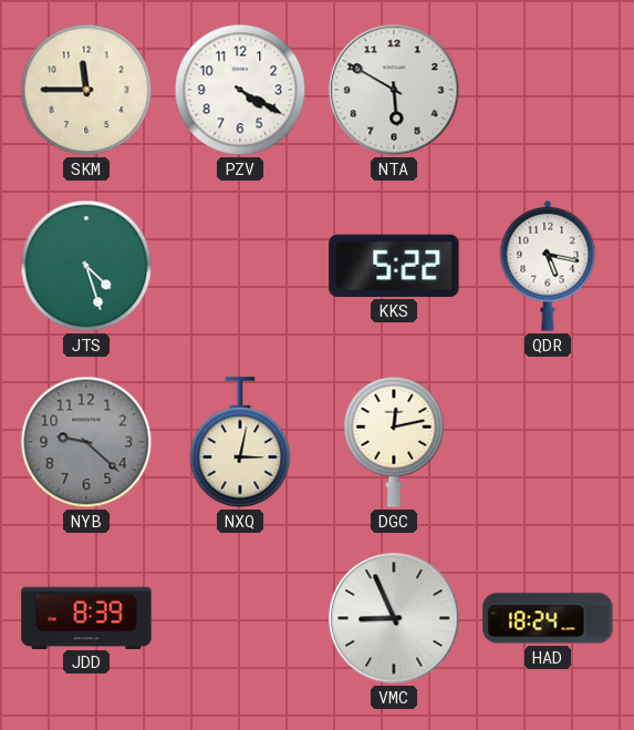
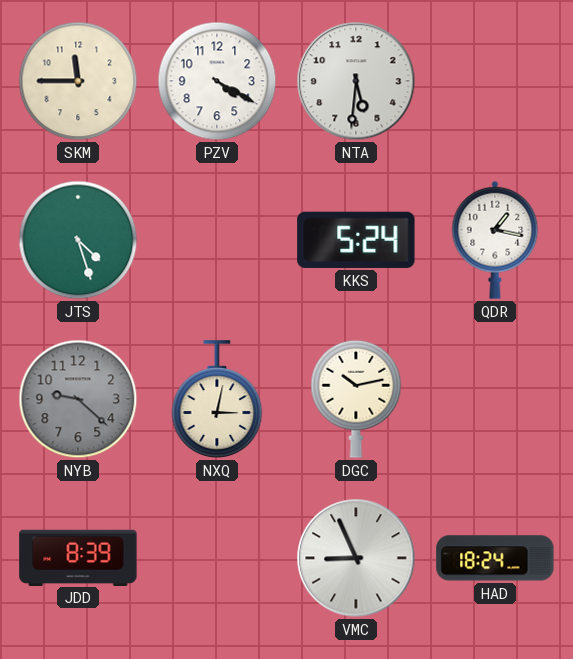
NTA: 5:50 -> 5:31 (356, 81)
KKS: 5:22 -> 5:24 (356, 240)
QDR: 5:17 -> 1:17 (495, 240)
DGC: 12:13 -> 10:13 (356, 399)
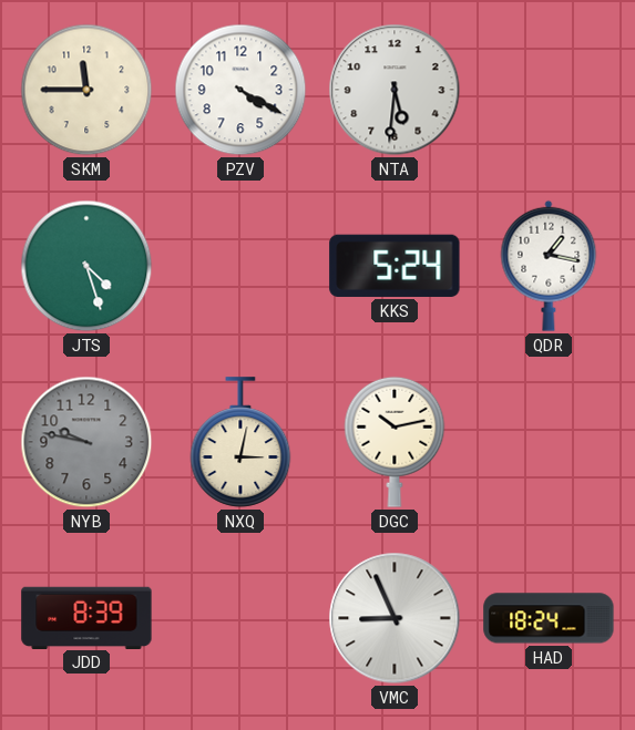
NYB: 9:22 -> 9:47 (86, 442)
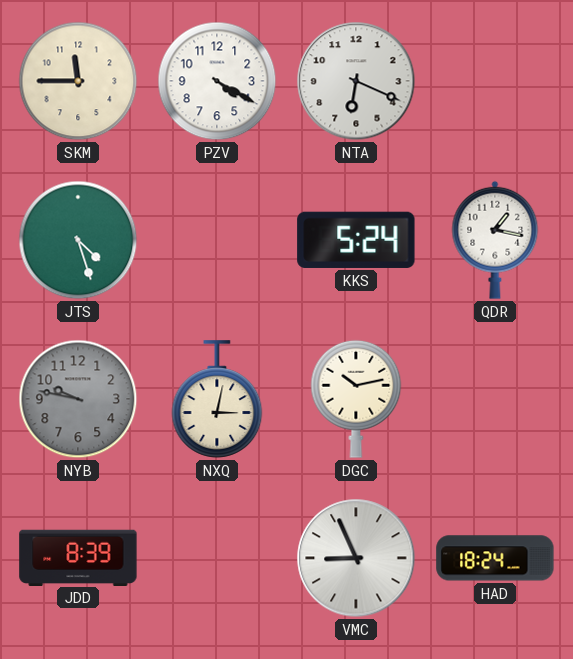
NTA: 5:31 -> 6:19 (356, 81)
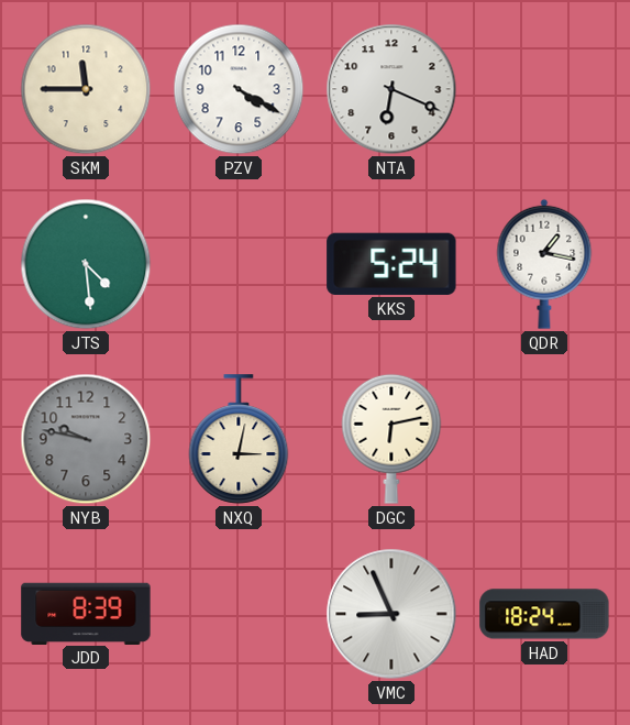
JTS: 4:27 -> 4:29 (86, 264)
DGC: 10:13 -> 6:13 (391, 439)
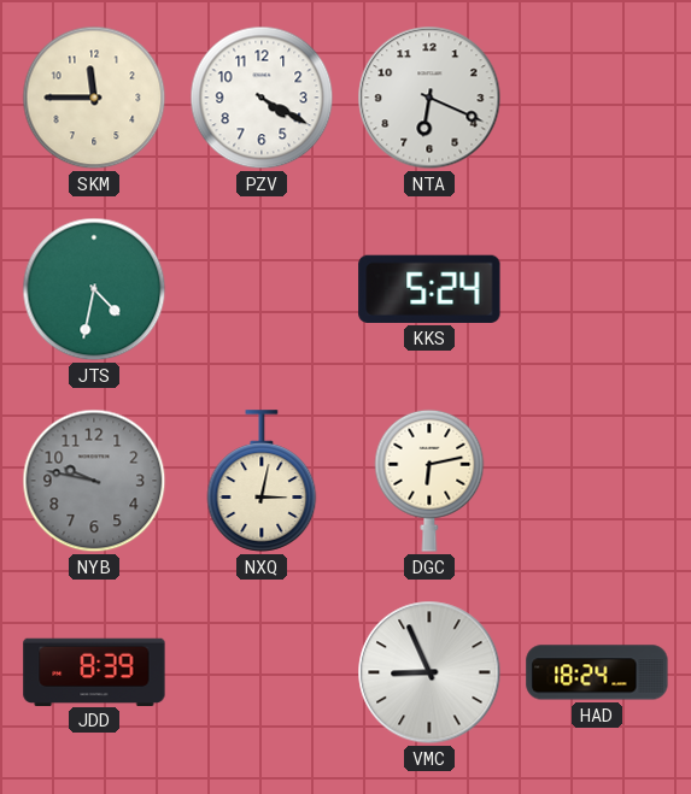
JTS: 4:29 -> 4:32 (94, 289)
QDR: 1:17 -> none (544, 264)
